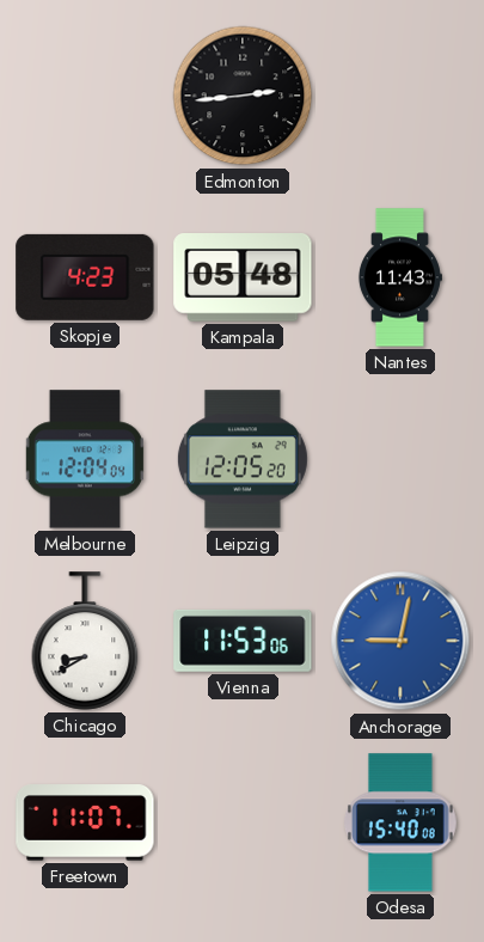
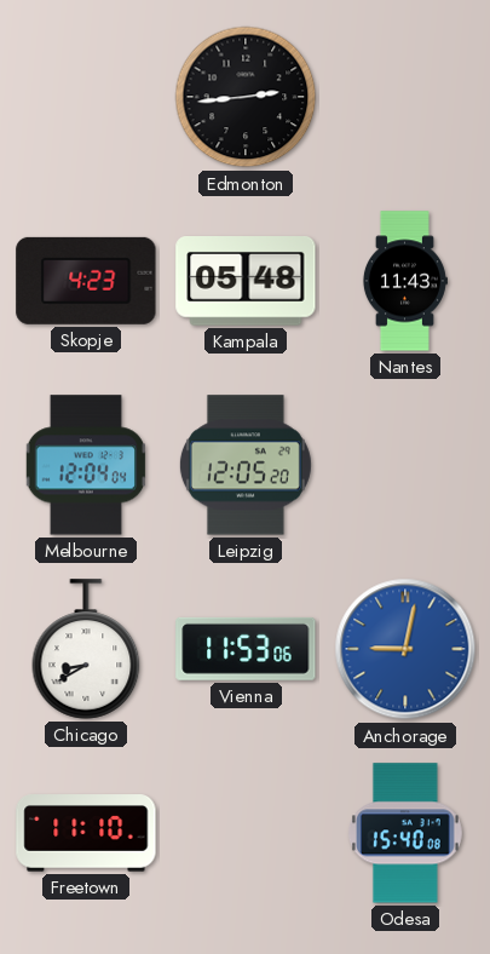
Freetown: 11:07 -> 11:10 (86, 833)
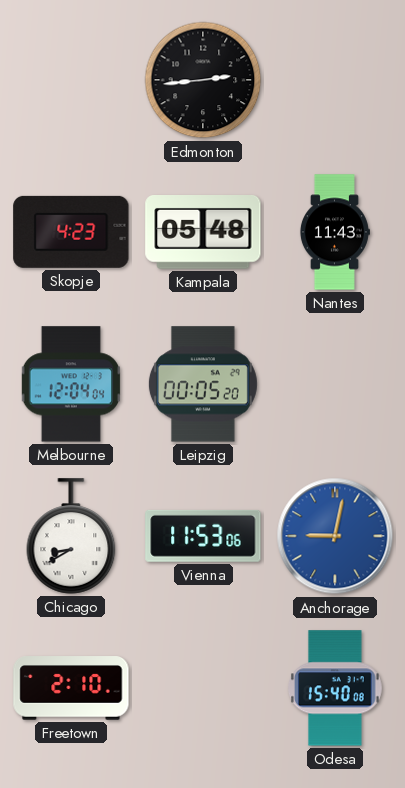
Leipzig: 12:05 -> 00:05 (203, 384)
Freetown: 11:10 -> 2:10 (71, 688)
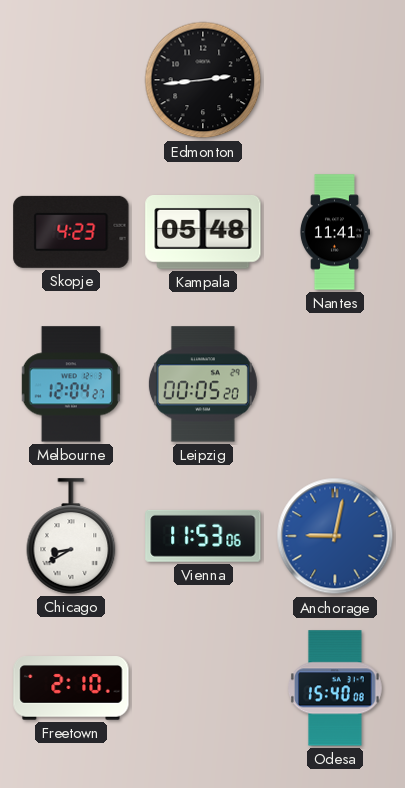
Nantes: 11:43 -> 11:41 (334, 232)
Melbourne: 12:04:04 -> 12:04:27 (71, 384)
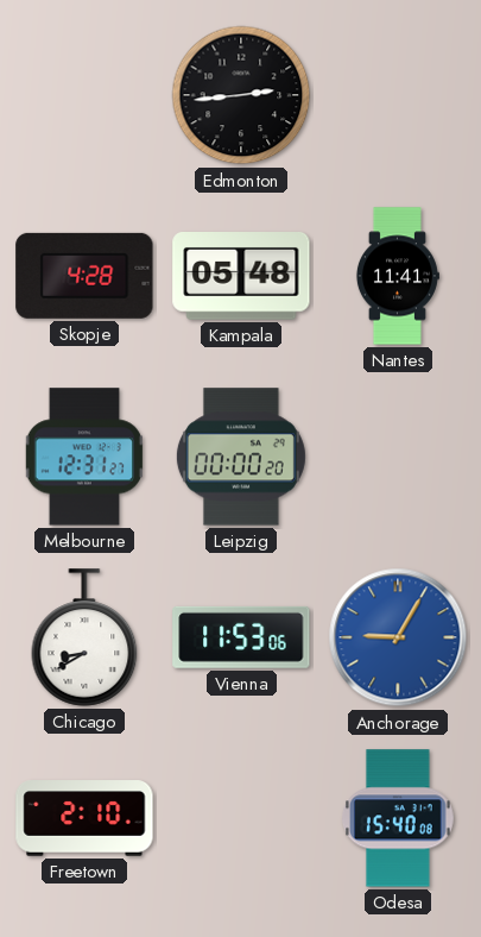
Skopje: 4:23 -> 4:28 (84, 276)
Melbourne: 12:04 -> 12:31 (84, 457)
Leipzig: 00:05 -> 00:00 (241, 457)
Anchorage: 9:02 -> 9:05 (398, 637)
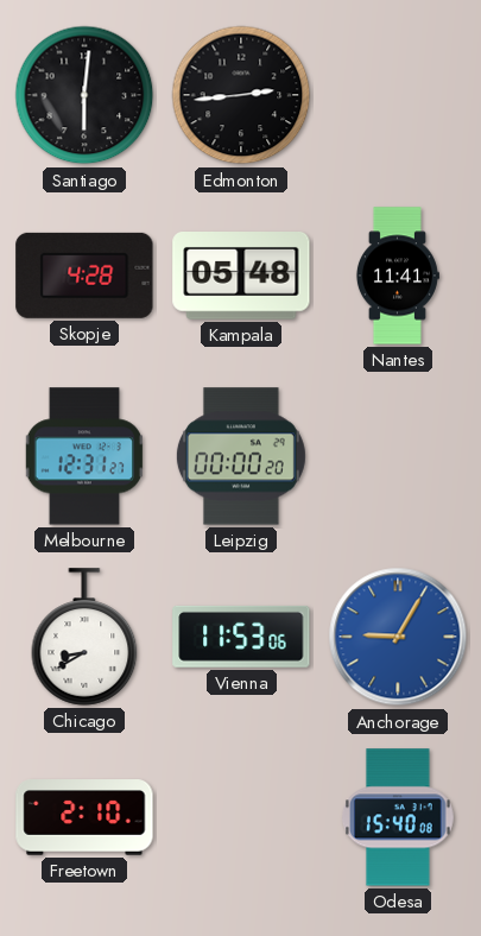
Santiago: none -> 6:01 (84, 95)
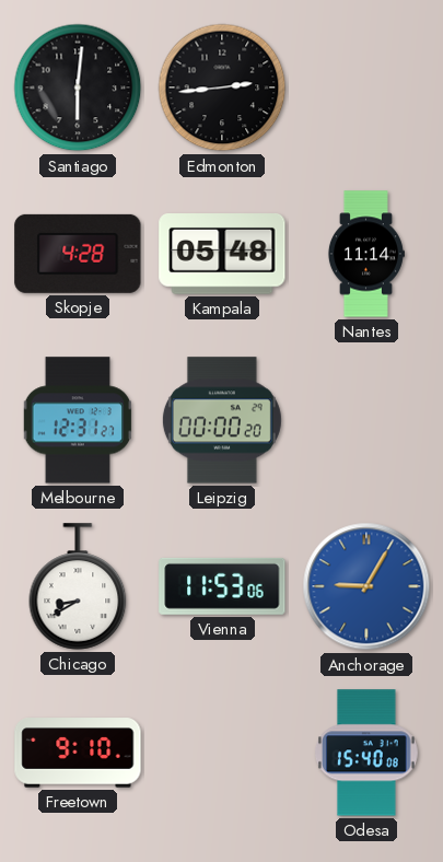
Nantes: 11:41 -> 11:14 (365, 254)
Freetown: 2:10 -> 9:10 (78, 753)
